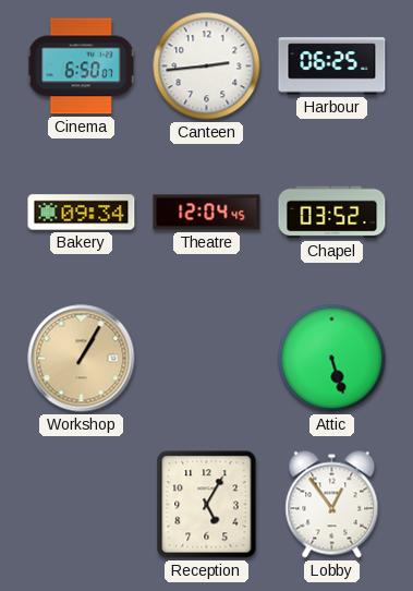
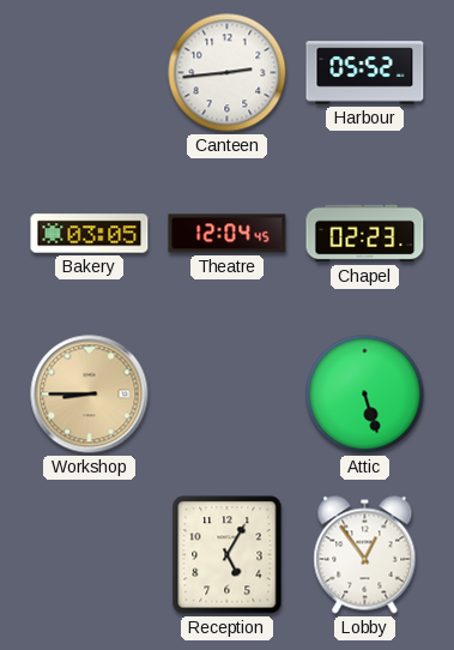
Cinema: 6:50 -> none (81, 67)
Harbour: 06:25 -> 05:52 (365, 73)
Bakery: 09:34 -> 03:05 (90, 234)
Chapel: 03:52 -> 02:23 (365, 234)
Workshop: 1:05 -> 8:45 (90, 395)
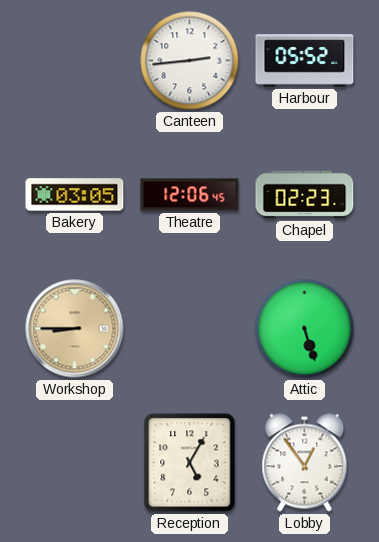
Theatre: 12:04 -> 12:06 (190, 195)
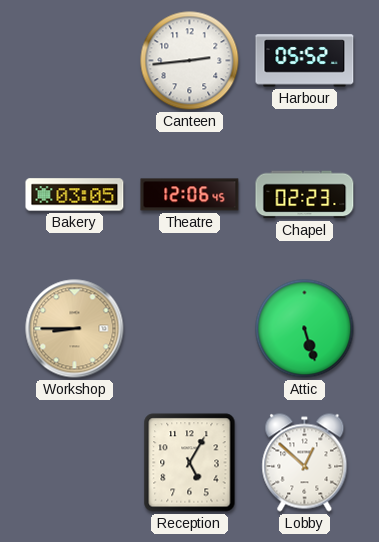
Lobby: 12:54 -> 12:52 (305, 463)
